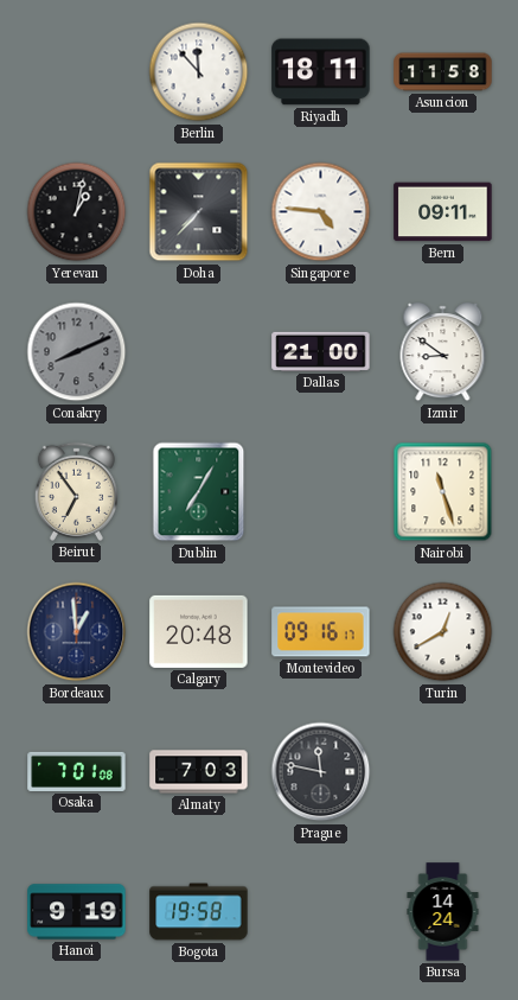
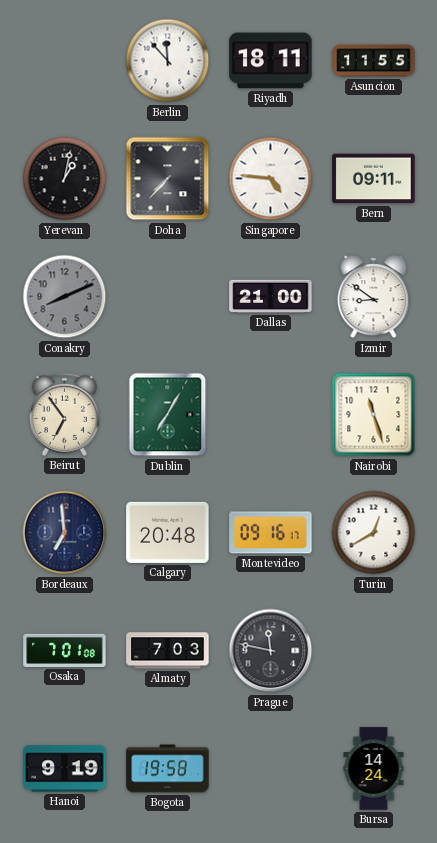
Asuncion: 11:58 -> 11:55 (374, 61)
Bordeaux: 12:59 -> 6:59 (65, 533)
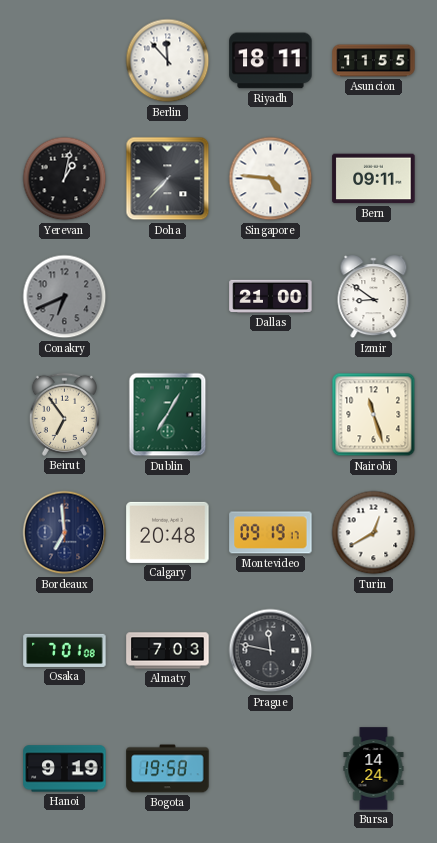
Conakry: 8:11 -> 6:41 (65, 297)
Montevideo: 09:16 -> 09:19 (271, 533)
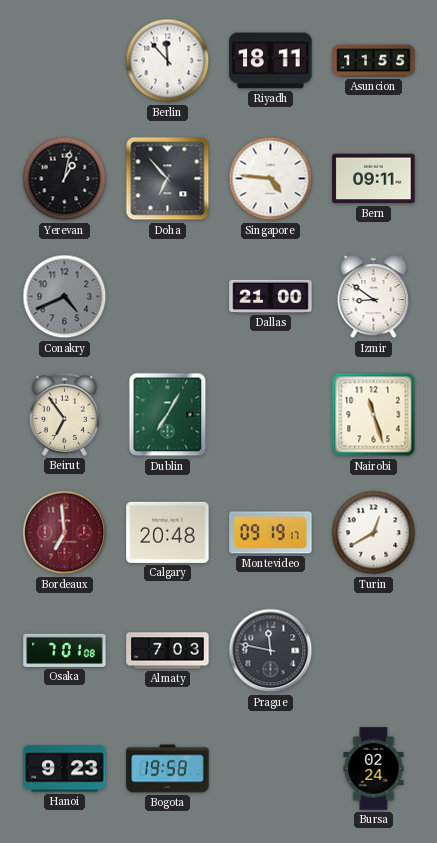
Doha: 7:37 -> 6:53 (168, 179)
Conakry: 6:41 -> 4:41 (65, 297)
Bordeaux dial: navy -> burgundy (65, 533)
Hanoi: 9:19 -> 9:23 (65, 769)
Bursa: 14:24 -> 02:24 (374, 769)
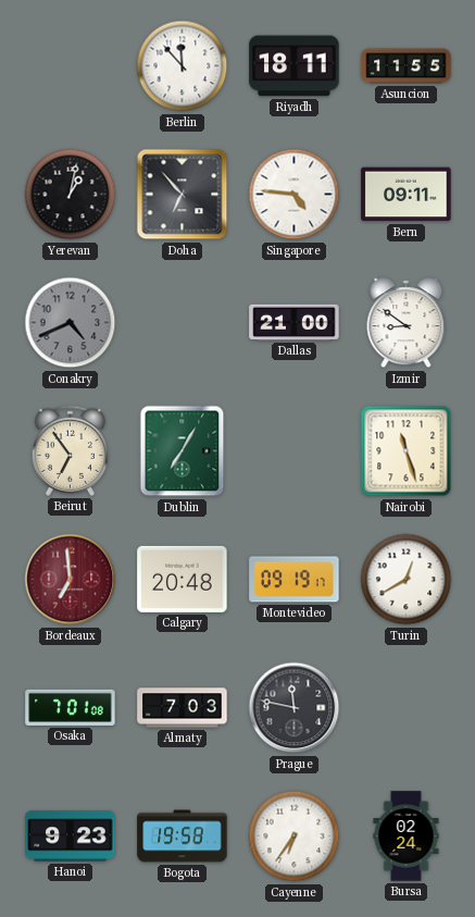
Cayenne: none -> 6:36 (295, 837)
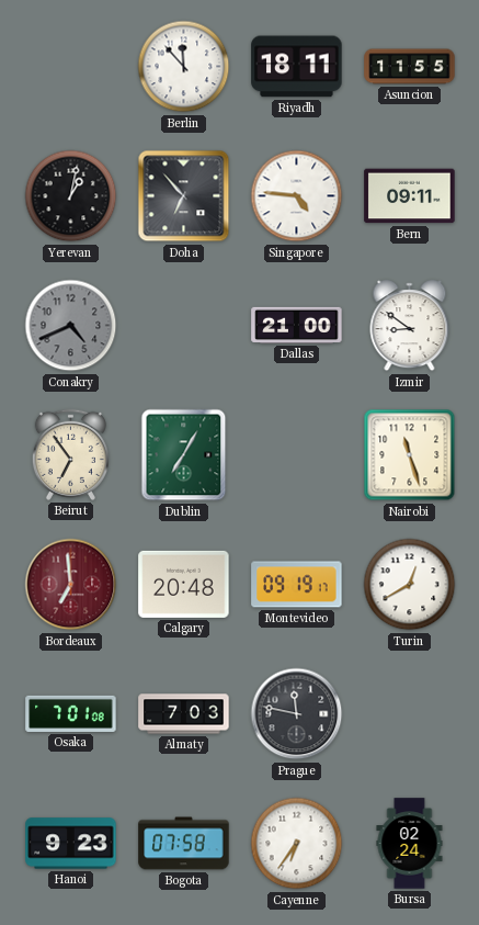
Bogota: 19:58 -> 07:58 (184, 844)
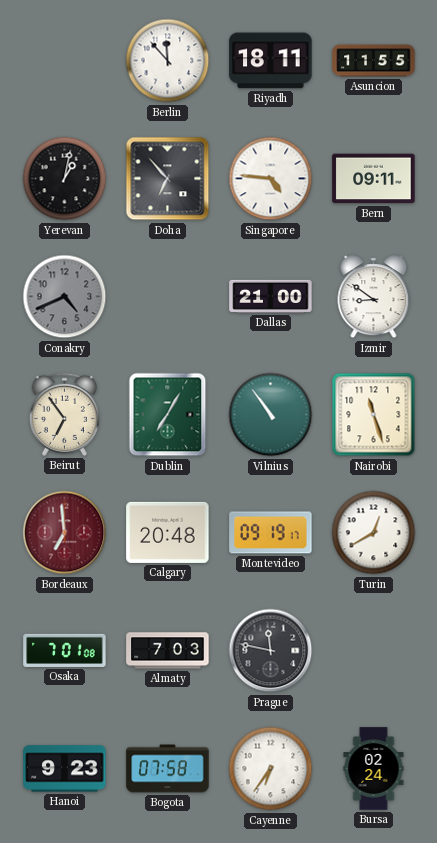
Vilnius: none -> 10:54 (271, 415)
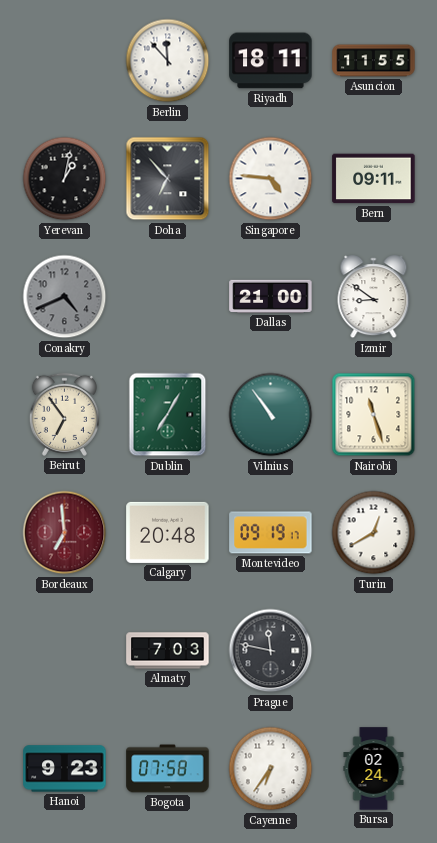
Osaka: 7:01 -> none (65, 650)
